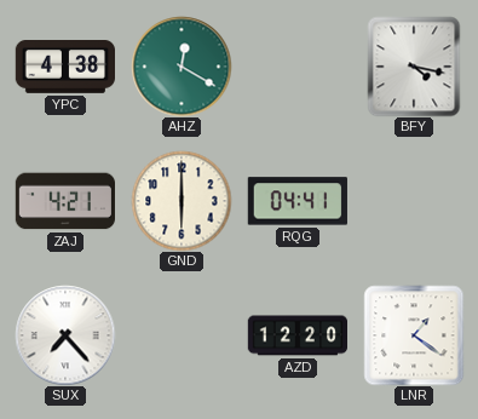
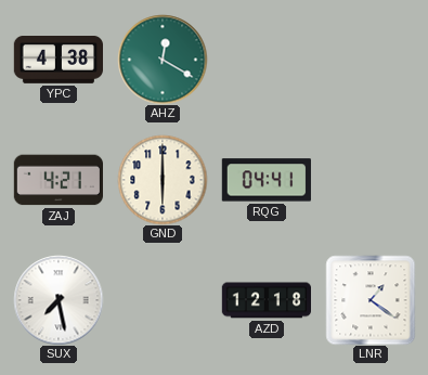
BFY: 4:17 -> none (414, 67)
SUX: 7:23 -> 7:28 (59, 300)
AZD: 12:20 -> 12:18 (265, 300)
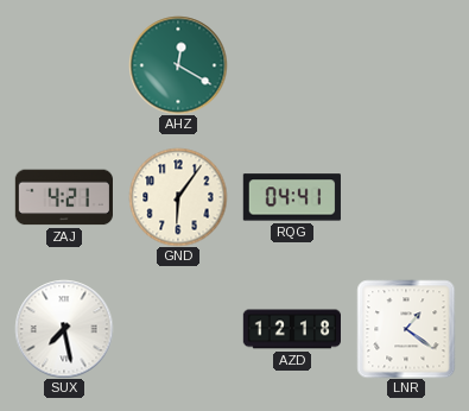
YPC: 4:38 -> none (57, 61)
GND: 6:00 -> 6:06 (178, 197)
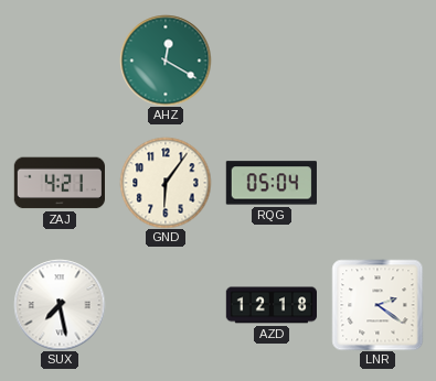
RQG: 04:41 -> 05:04 (272, 183)
LNR: 1:21 -> 2:21 (377, 305)
